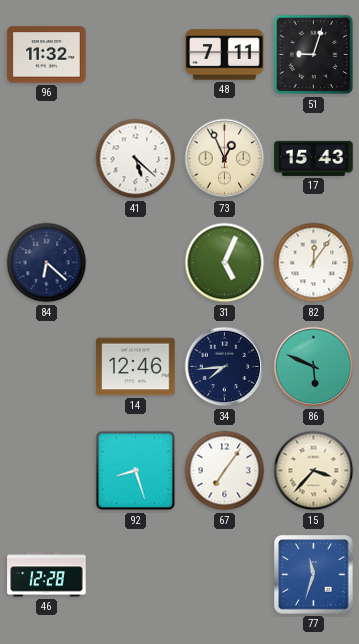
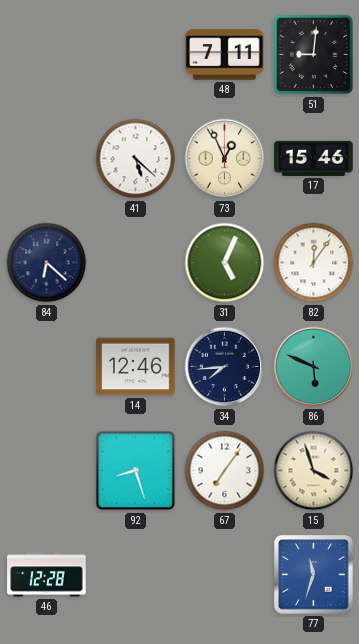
96: 11:32 -> none (47, 55)
51: 9:03 -> 9:01 (314, 55)
17: 15:43 -> 15:46 (314, 158)
15: 3:37 -> 3:57 (314, 471)
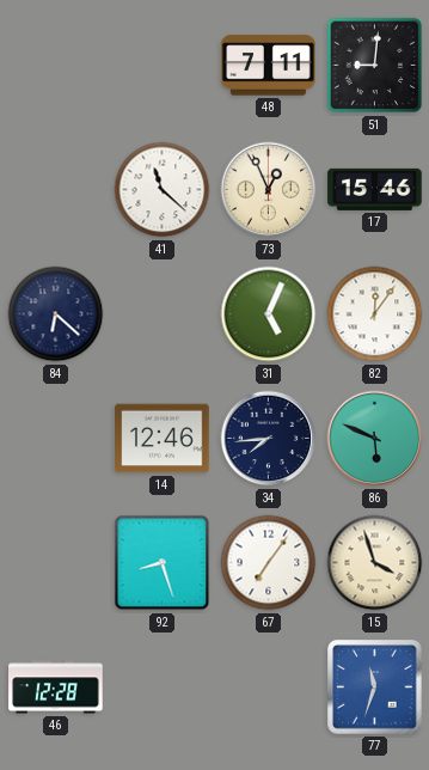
41: 5:22 -> 11:22 (163, 190)
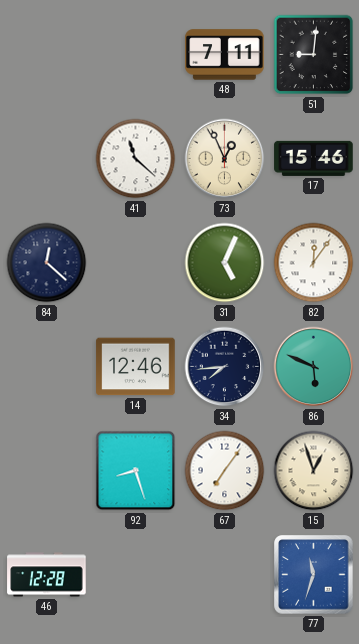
84: 6:22 -> 12:22 (47, 263)
15: 3:57 -> 12:57 (314, 471)
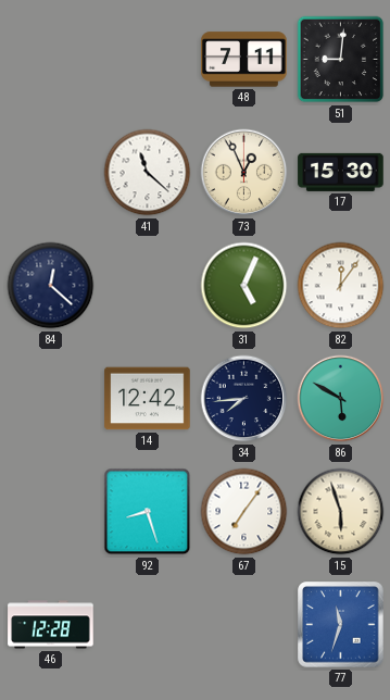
17: 15:46 -> 15:30 (341, 172)
14: 12:46 -> 12:42 (148, 399)
86: 5:49 -> 5:50 (341, 399)
15: 12:57 -> 5:57 (341, 512)
